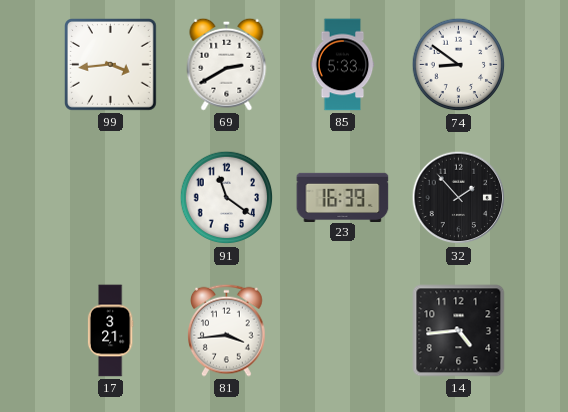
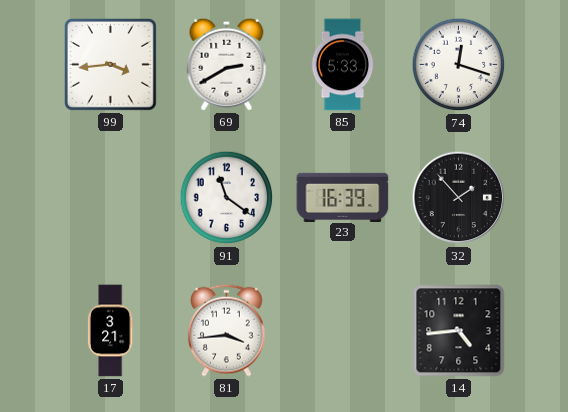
74: 8:51 -> 12:18 (459, 65)
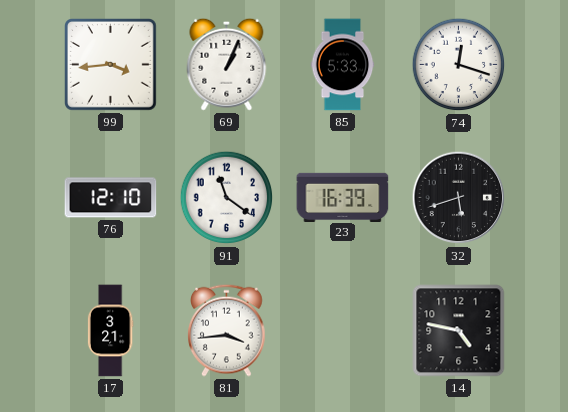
69: 2:40 -> 1:04 (227, 64)
76: none -> 12:10 (111, 198)
32: 1:53 -> 5:42 (459, 198)
14: 4:44 -> 4:47 (459, 331)
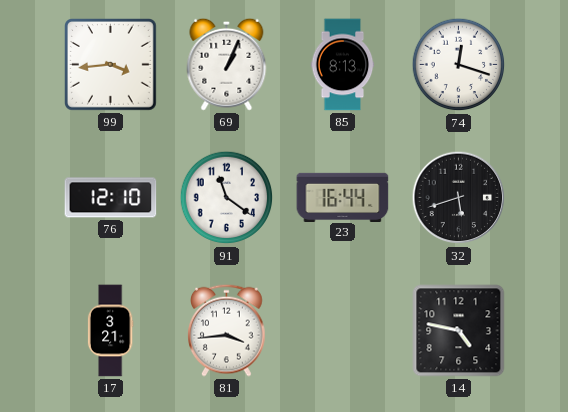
85: 5:33 -> 8:13 (343, 65)
23: 16:39 -> 16:44 (343, 197)
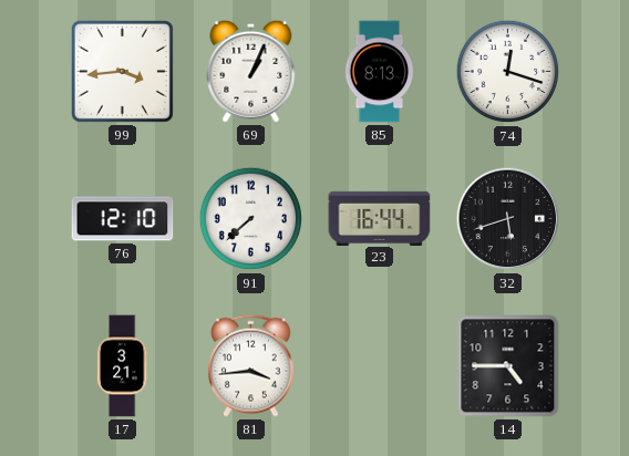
91: 11:21 -> 7:38 (251, 219)
14: 4:47 -> 4:45 (508, 366)
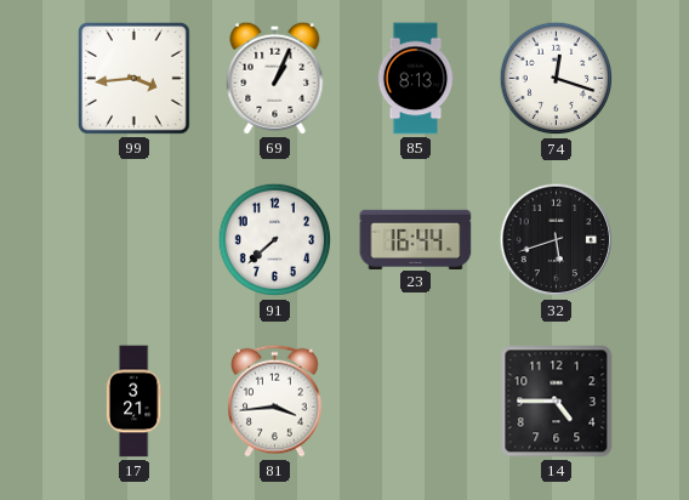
76: 12:10 -> none (123, 219)
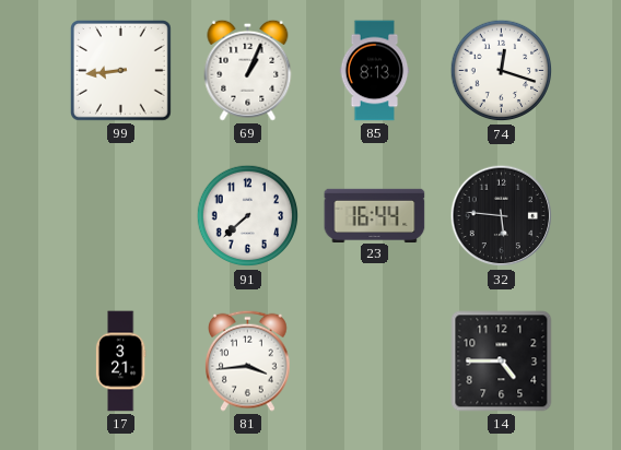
99: 3:44 -> 8:44 (121, 71)
32: 5:42 -> 5:46 (502, 216)
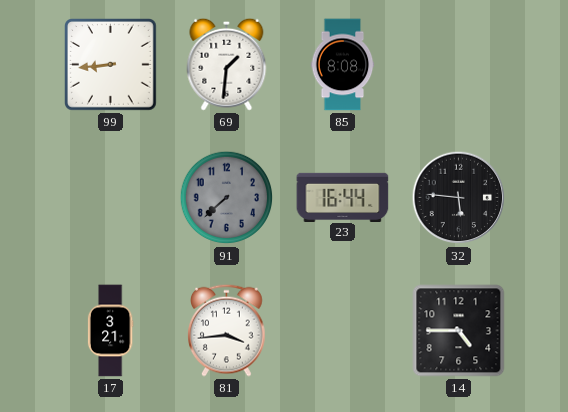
69: 1:04 -> 1:31 (227, 64)
85: 8:13 -> 8:08 (343, 65)
74: 12:18 -> none (502, 71)
91 dial: white -> grey (227, 198)
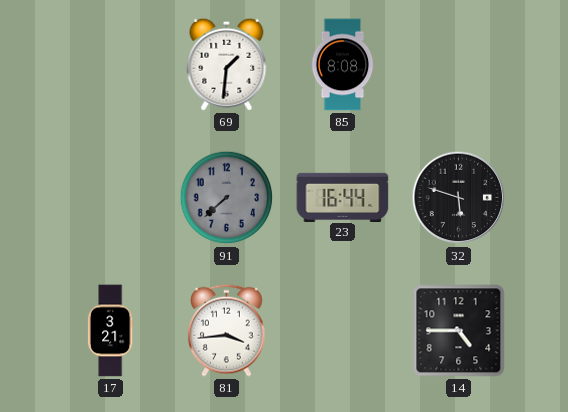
99: 8:44 -> none (111, 65)
32: 5:46 -> 5:48 (459, 198)
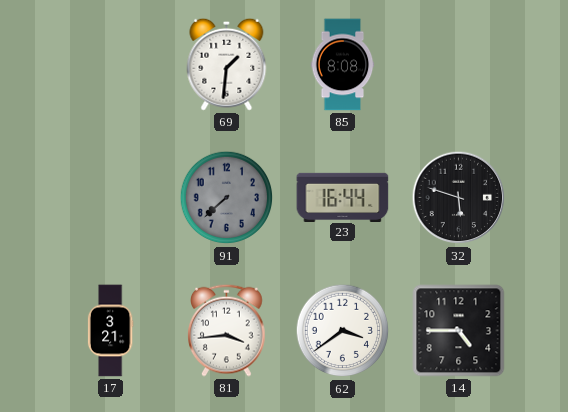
62: none -> 3:39 (343, 331)
